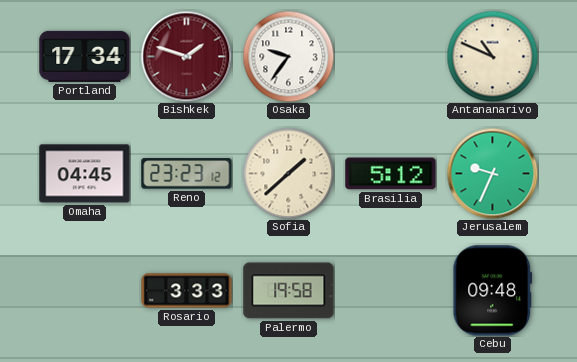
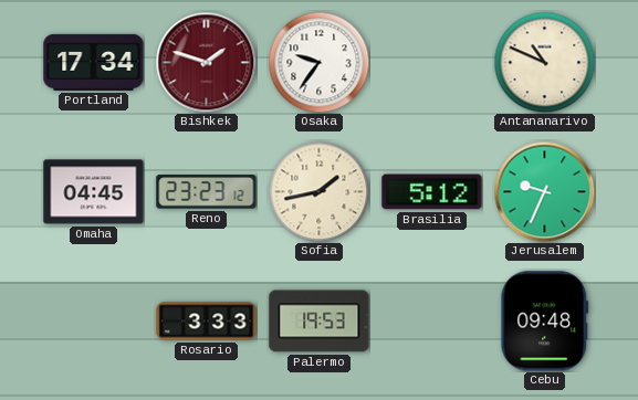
Sofia: 1:38 -> 1:43 (318, 191)
Palermo: 19:58 -> 19:53 (320, 322)
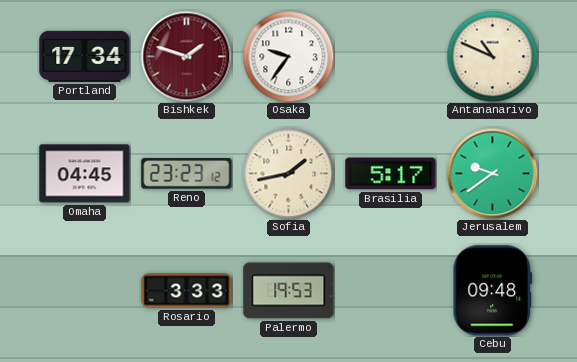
Brasilia: 5:12 -> 5:17 (391, 174)
Jerusalem: 9:34 -> 9:39 (492, 173)
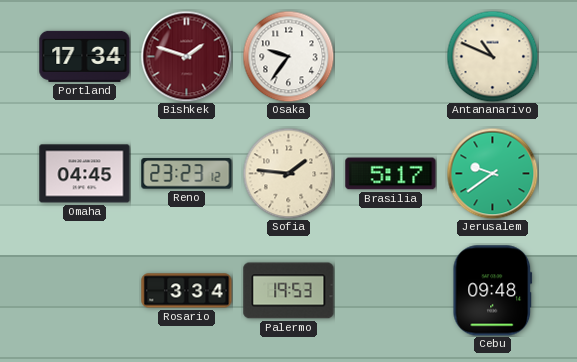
Sofia: 1:43 -> 1:46 (288, 173)
Rosario: 3:33 -> 3:34 (187, 291)
